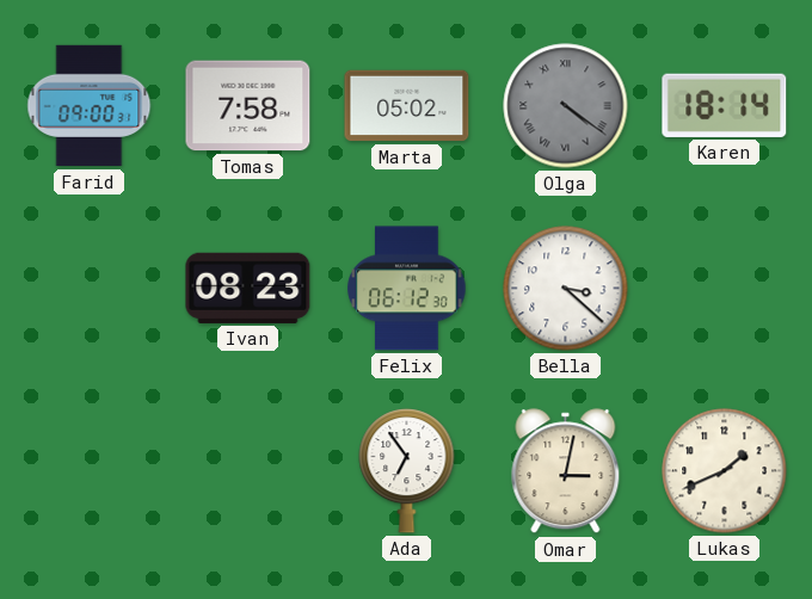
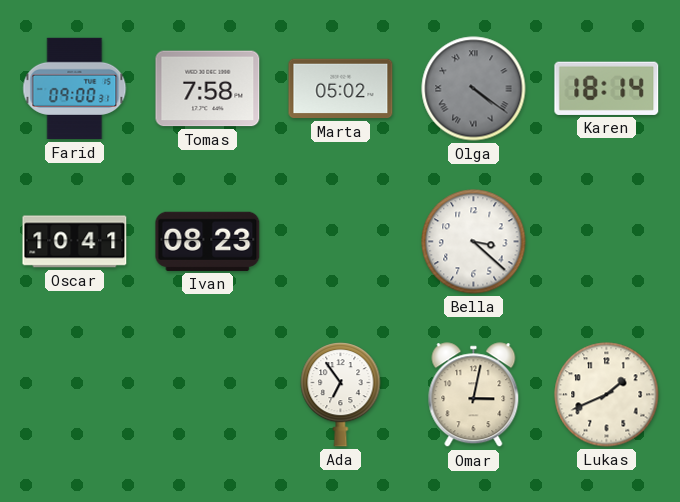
Oscar: none -> 10:41 (75, 242)
Felix: 06:12 -> none (407, 289)
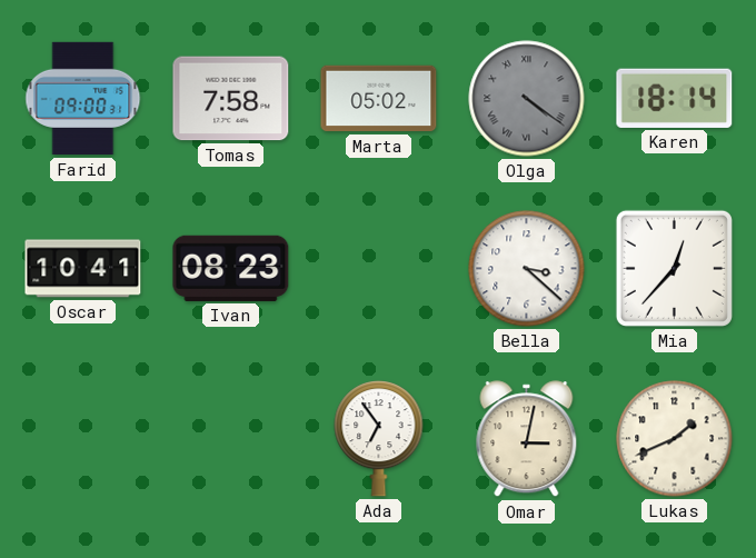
Mia: none -> 12:37 (674, 268)
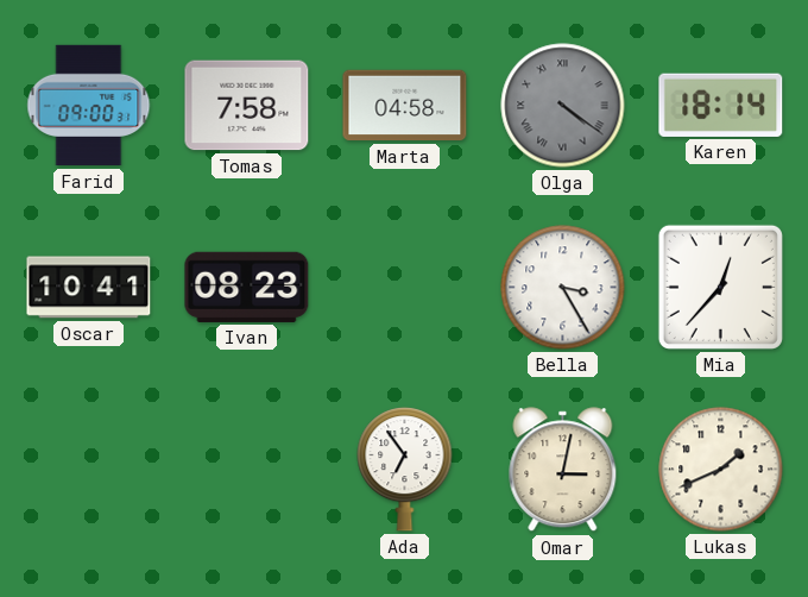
Marta: 05:02 -> 04:58 (405, 106)
Bella: 3:22 -> 3:25 (563, 288)
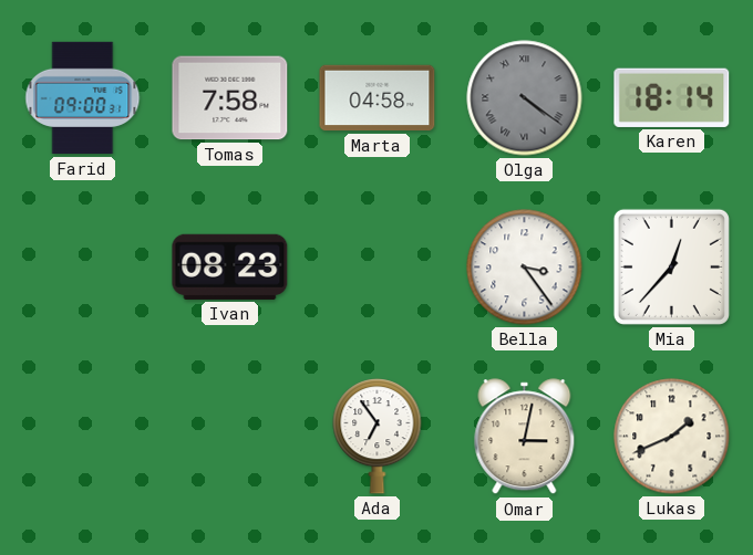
Oscar: 10:41 -> none (89, 288)
Bella: 3:25 -> 3:24 (525, 268)
